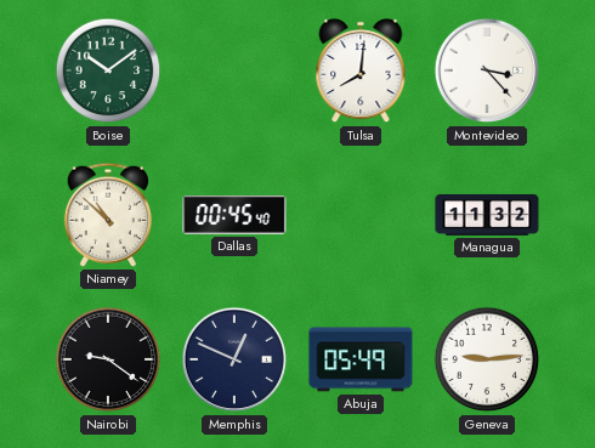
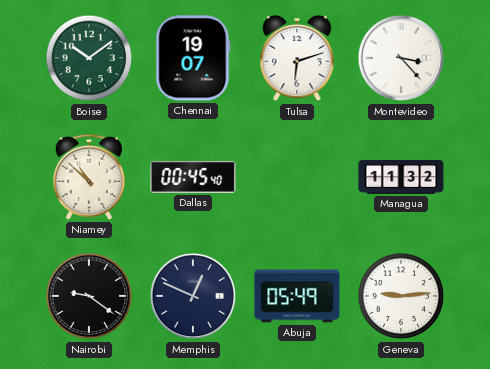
Chennai: none -> 19:07 (193, 58)
Tulsa: 8:01 -> 6:12 (297, 58)
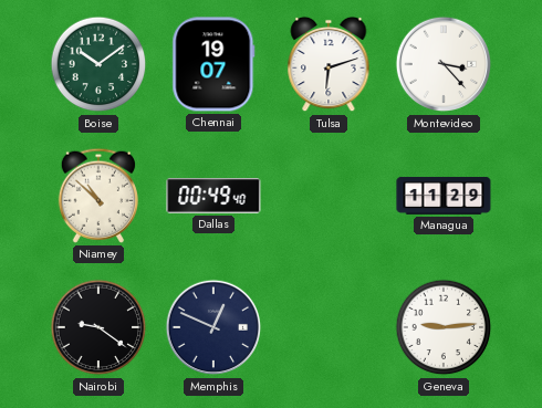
Dallas: 00:45 -> 00:49 (213, 196)
Managua: 11:32 -> 11:29 (444, 196)
Abuja: 05:49 -> none (297, 296)
